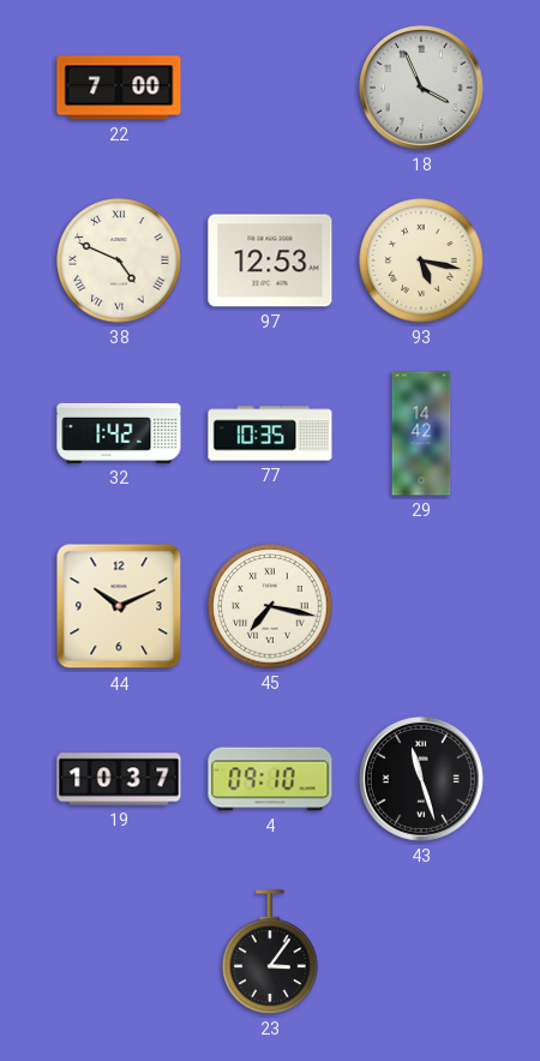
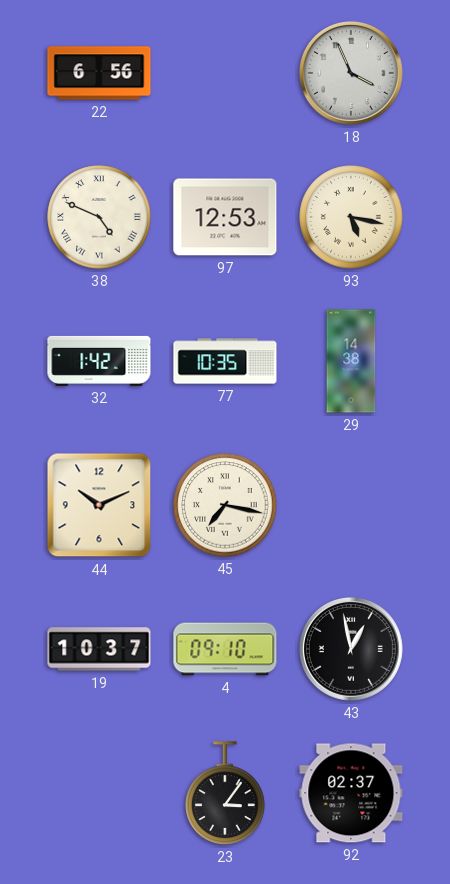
22: 7:00 -> 6:56 (99, 73)
29: 14:42 -> 14:38 (351, 361)
43: 11:27 -> 12:58 (351, 649)
92: none -> 02:37 (351, 793)
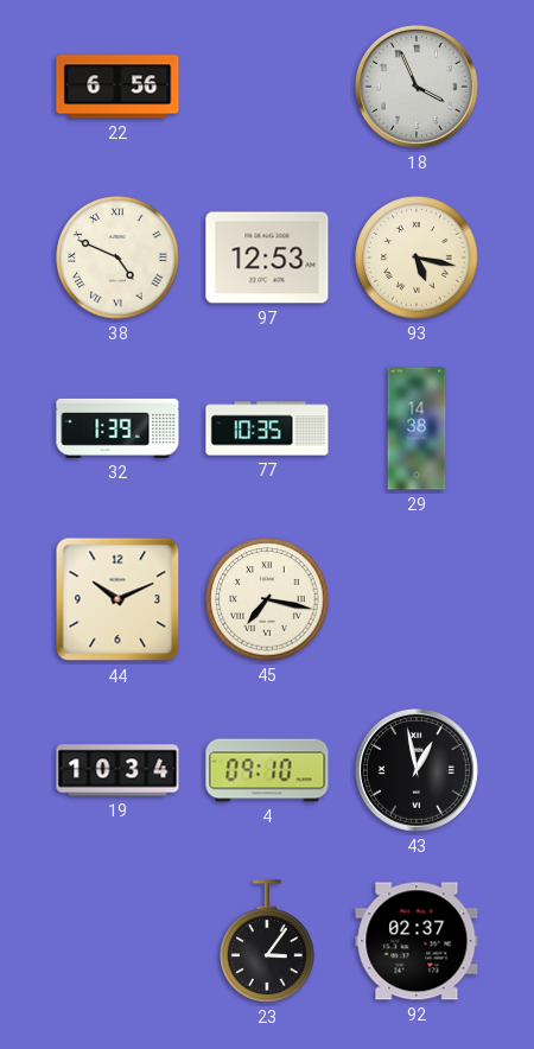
32: 1:42 -> 1:39 (117, 428)
19: 10:37 -> 10:34 (117, 770)
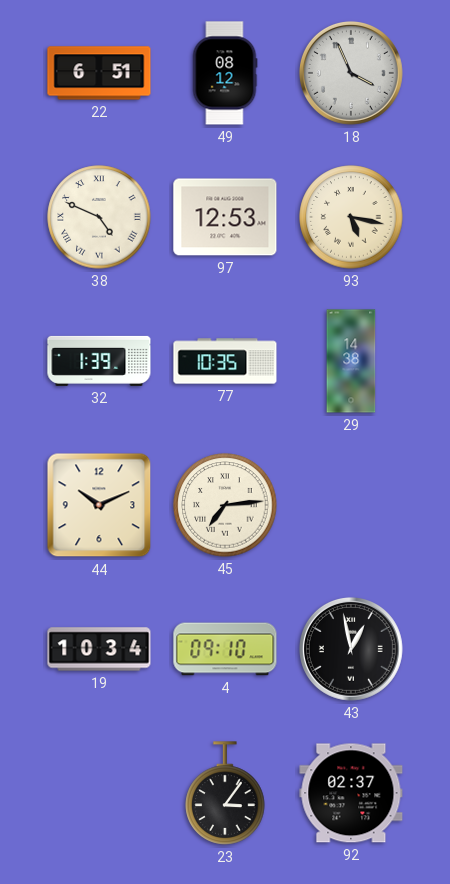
22: 6:56 -> 6:51 (99, 73)
49: none -> 08:12 (225, 73)
45: 7:17 -> 7:14 (225, 505)
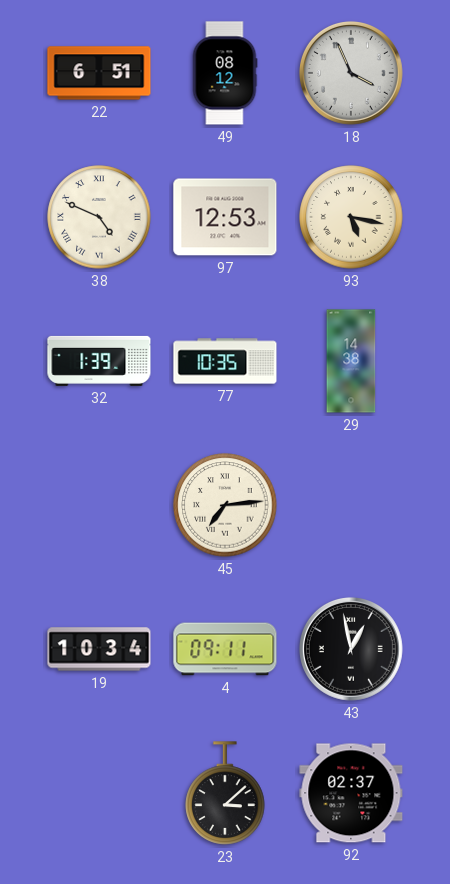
44: 10:11 -> none (99, 505)
4: 09:10 -> 09:11 (225, 649)
23: 3:06 -> 3:08 (225, 793)
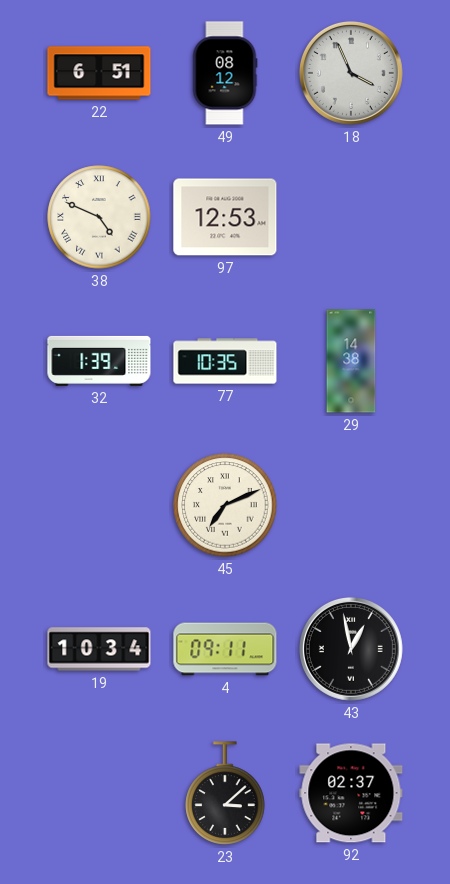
93: 5:17 -> none (351, 217)
45: 7:14 -> 7:11 (225, 505)
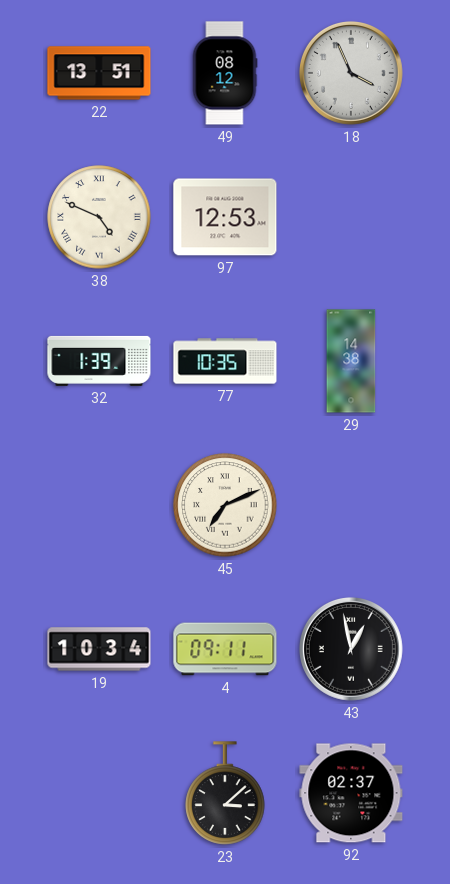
22: 6:51 -> 13:51 (99, 73)
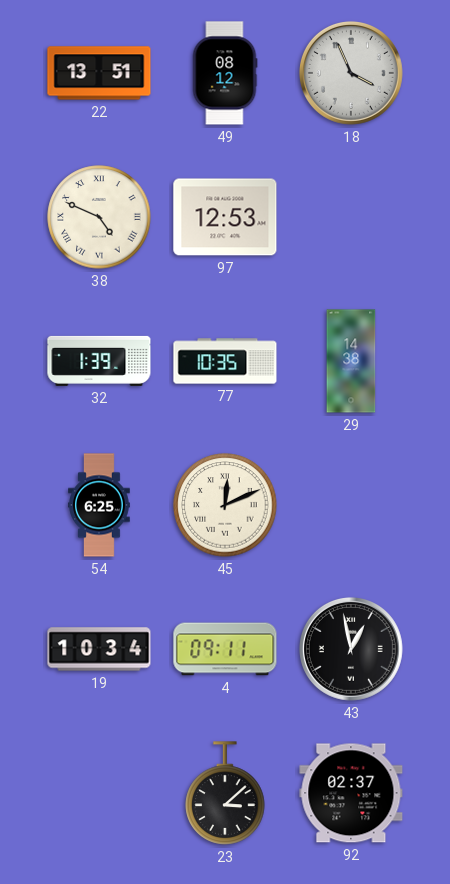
54: none -> 6:25 (99, 505)
45: 7:11 -> 12:11 (225, 505)
